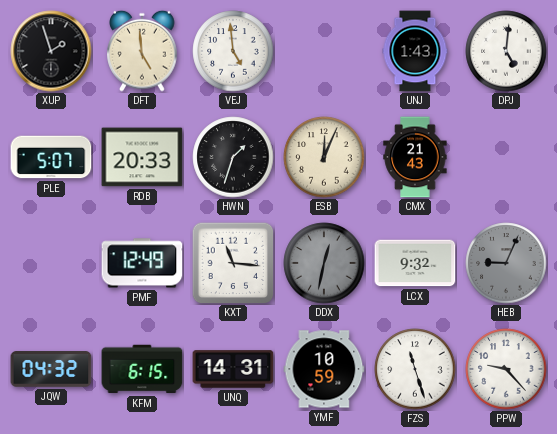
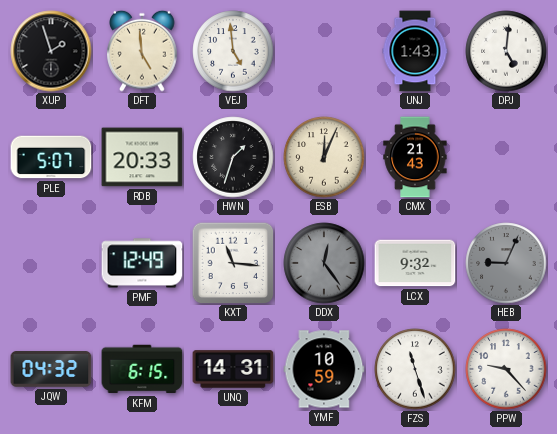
DDX: 12:32 -> 12:24 (324, 263)
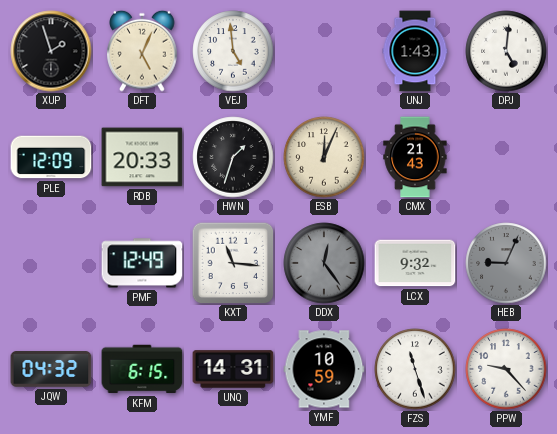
DFT: 4:59 -> 5:04 (142, 51)
PLE: 5:07 -> 12:09 (51, 157)
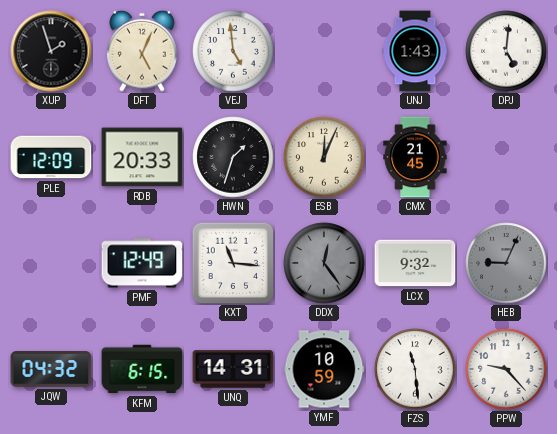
CMX: 21:43 -> 21:45 (415, 157)
FZS: 11:27 -> 11:29 (415, 369)
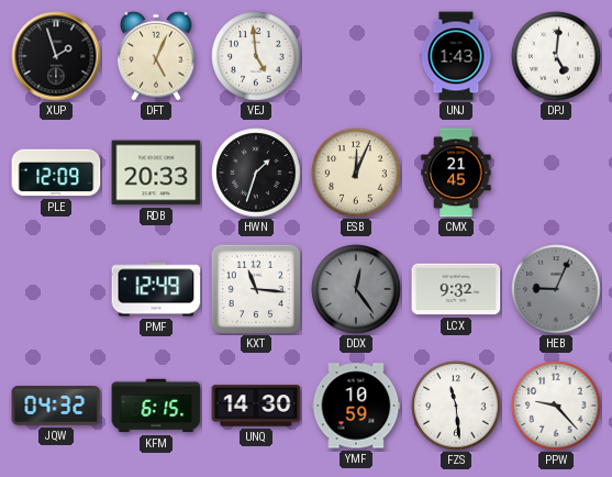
UNQ: 14:31 -> 14:30 (256, 406)
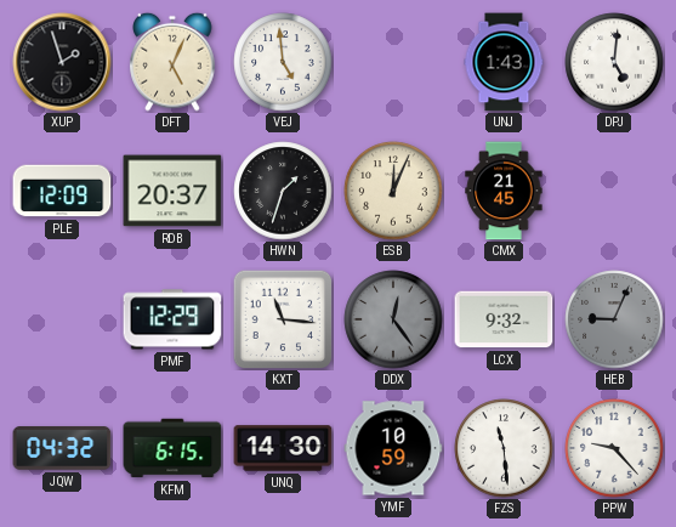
RDB: 20:33 -> 20:37 (172, 191)
PMF: 12:49 -> 12:29 (172, 319)
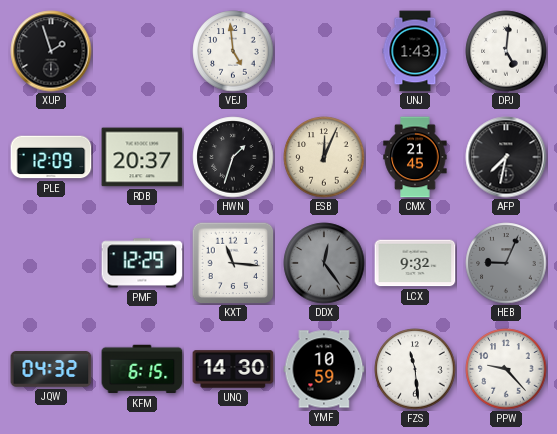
DFT: 5:04 -> none (172, 62)
AFP: none -> 7:32 (506, 157)
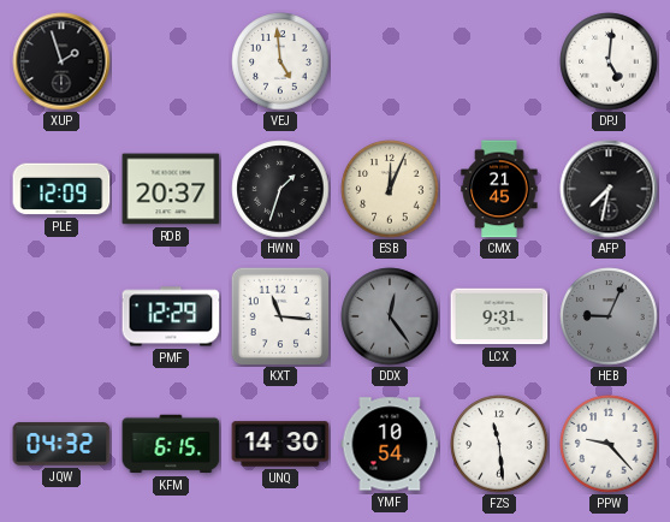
UNJ: 1:43 -> none (415, 51)
LCX: 9:32 -> 9:31 (499, 316)
YMF: 10:59 -> 10:54 (390, 444)
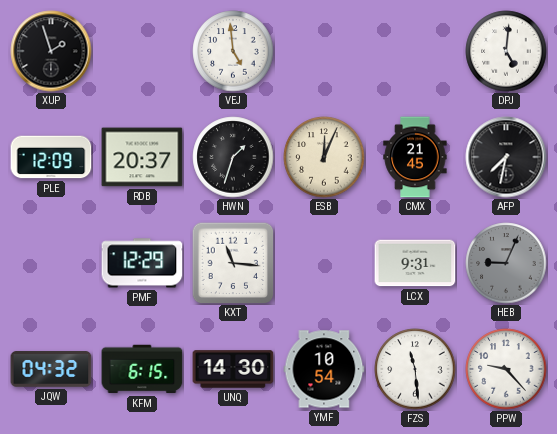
DDX: 12:24 -> none (390, 316)
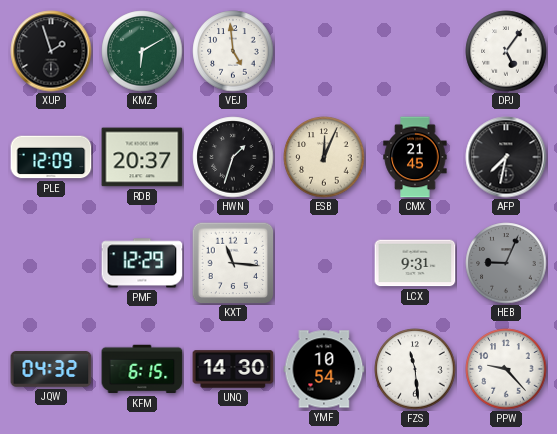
KMZ: none -> 6:10 (142, 51)
DPJ: 5:01 -> 5:06 (506, 51)
